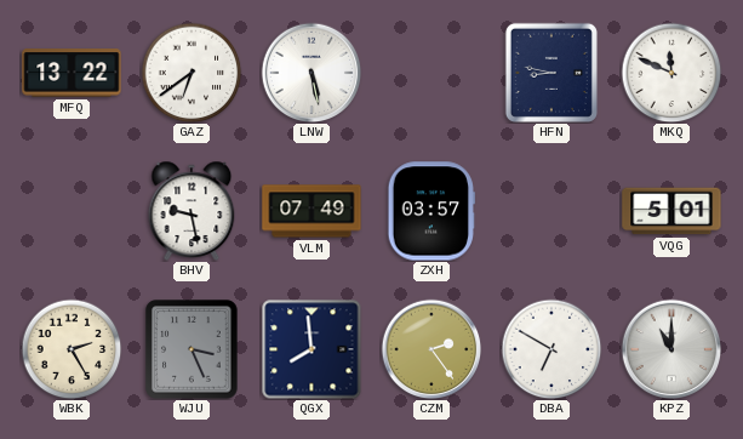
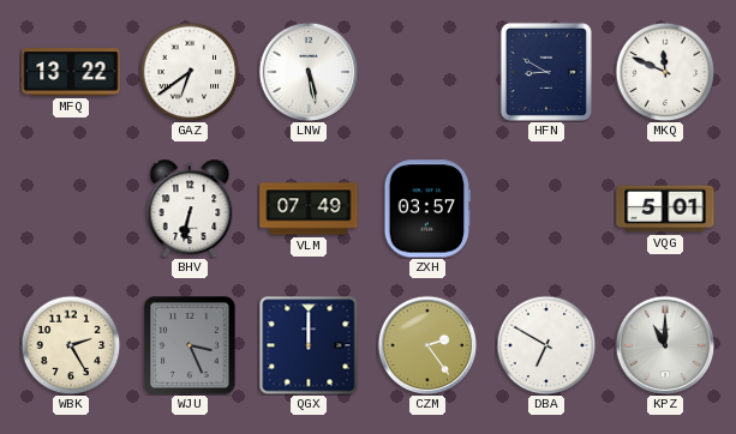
HFN: 8:47 -> 8:50 (546, 72)
BHV: 9:28 -> 6:32 (190, 209)
QGX: 7:59 -> 12:00 (309, 345)
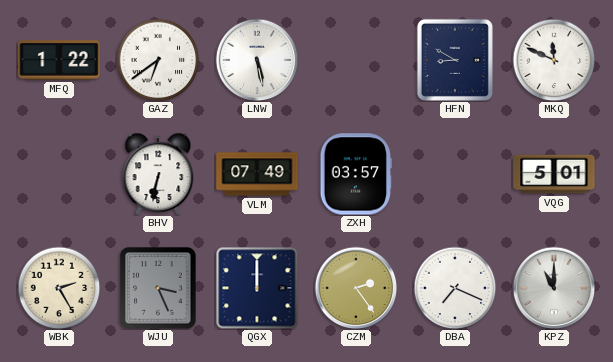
MFQ: 13:22 -> 1:22 (59, 60)
DBA: 6:50 -> 7:19 (455, 288)
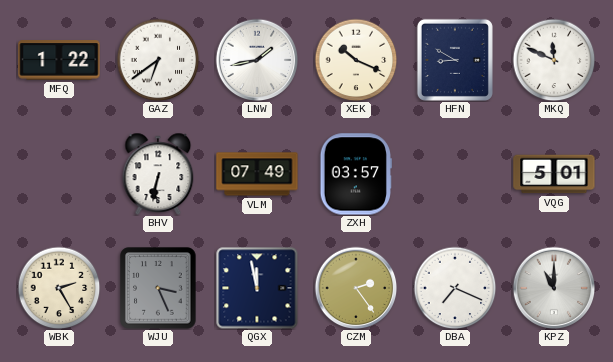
LNW: 5:28 -> 1:43 (257, 60)
XEK: none -> 10:19 (356, 60)
QGX: 12:00 -> 11:58 (257, 288)
